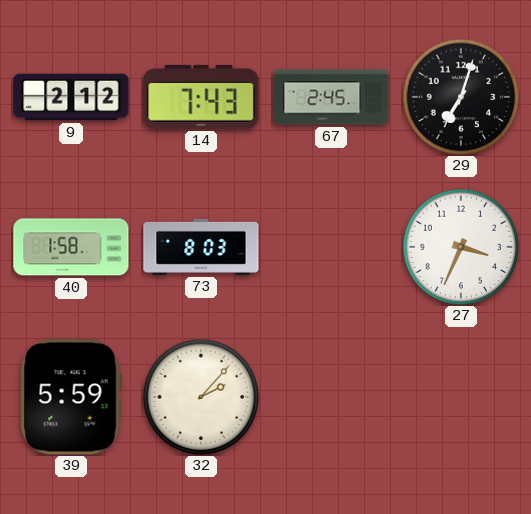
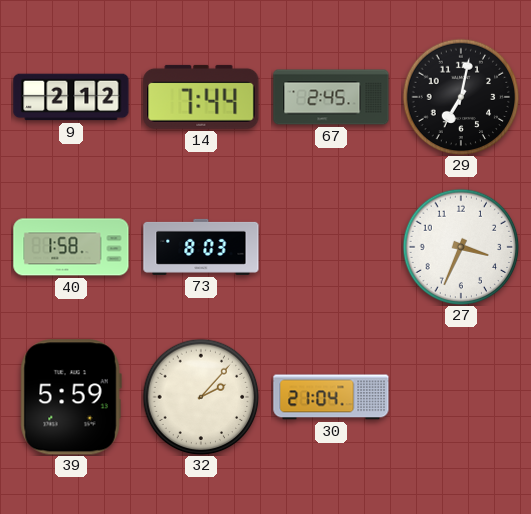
14: 7:43 -> 7:44 (201, 97)
29: 7:03 -> 7:02 (461, 97)
30: none -> 21:04 (331, 397)
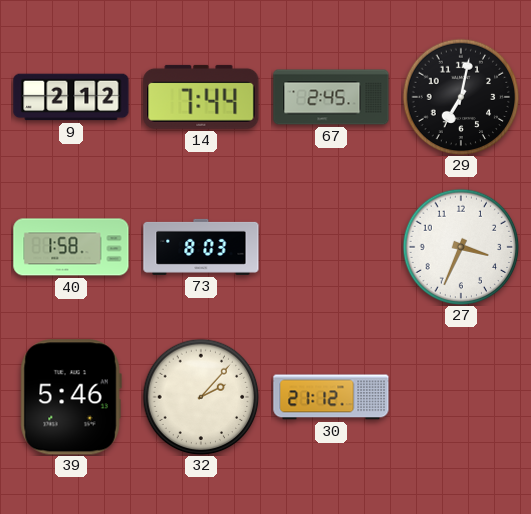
39: 5:59 -> 5:46 (71, 397)
30: 21:04 -> 21:12 (331, 397)
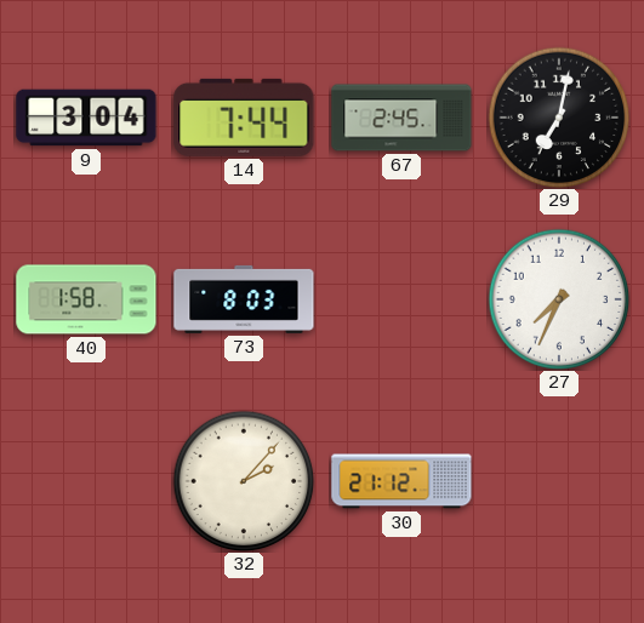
9: 2:12 -> 3:04 (86, 118)
27: 3:34 -> 7:34 (559, 299)
39: 5:46 -> none (71, 397)
